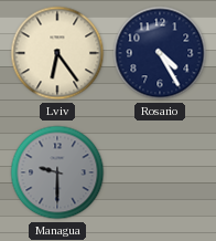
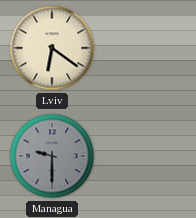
Lviv: 6:24 -> 6:21 (52, 48)
Rosario: 4:25 -> none (160, 53)
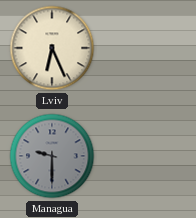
Lviv: 6:21 -> 6:26 (52, 48)
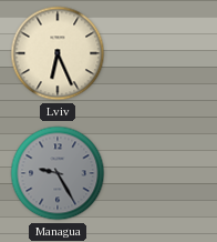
Managua: 9:30 -> 9:25 (58, 173)
